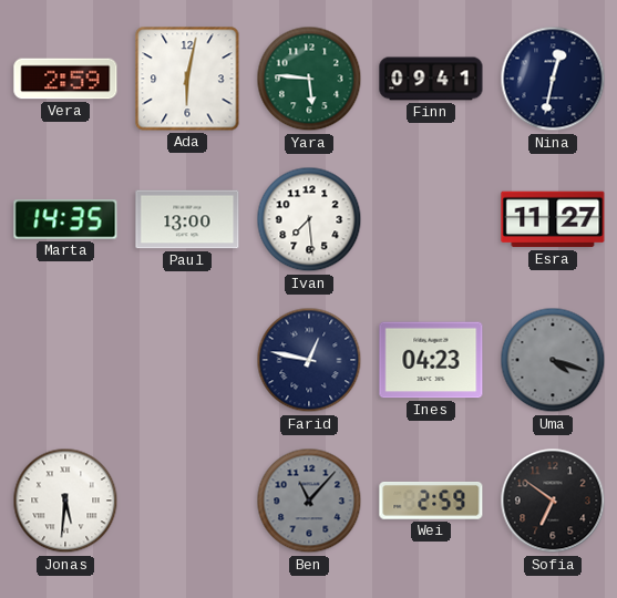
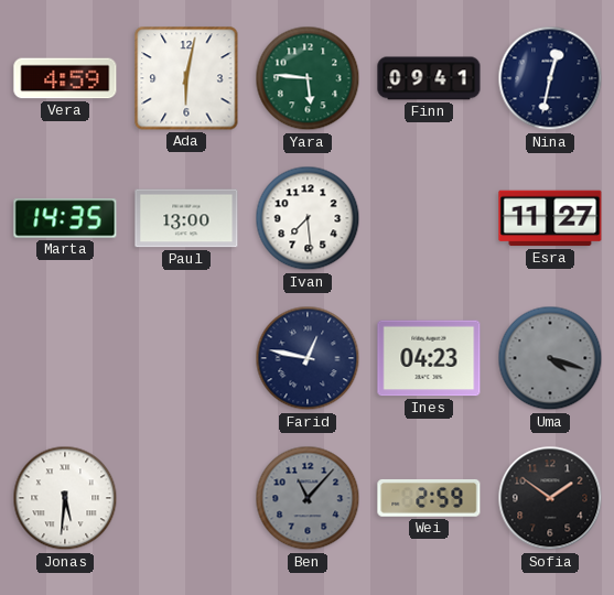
Vera: 2:59 -> 4:59 (65, 78)
Sofia: 6:51 -> 1:51 (550, 498)
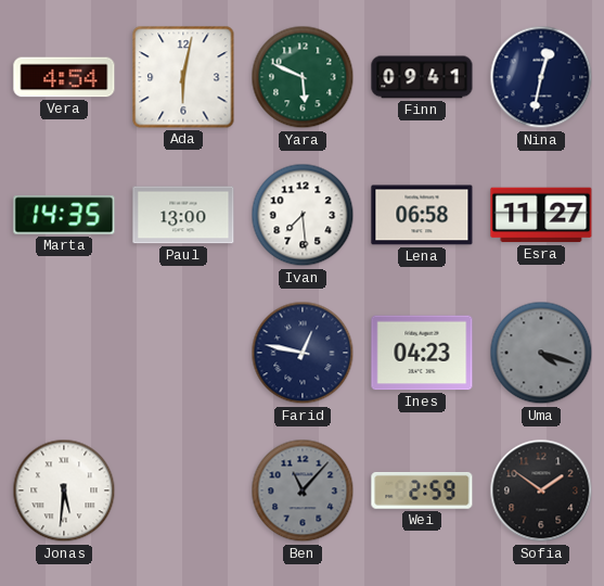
Vera: 4:59 -> 4:54 (64, 77)
Yara: 5:46 -> 5:49 (303, 77)
Lena: none -> 06:58 (422, 215)
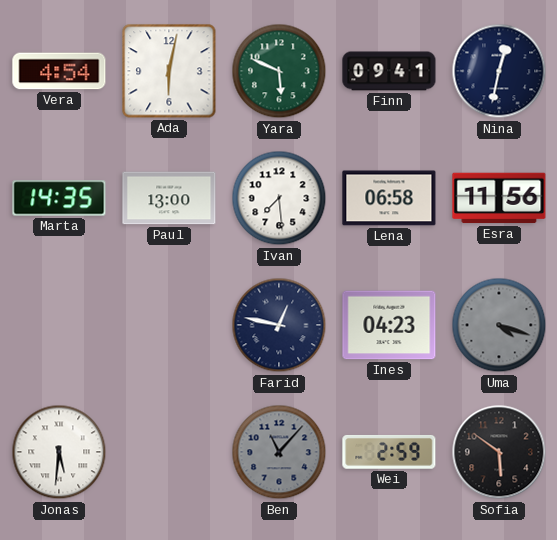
Esra: 11:27 -> 11:56 (499, 198)
Sofia: 1:51 -> 5:51 (499, 452)
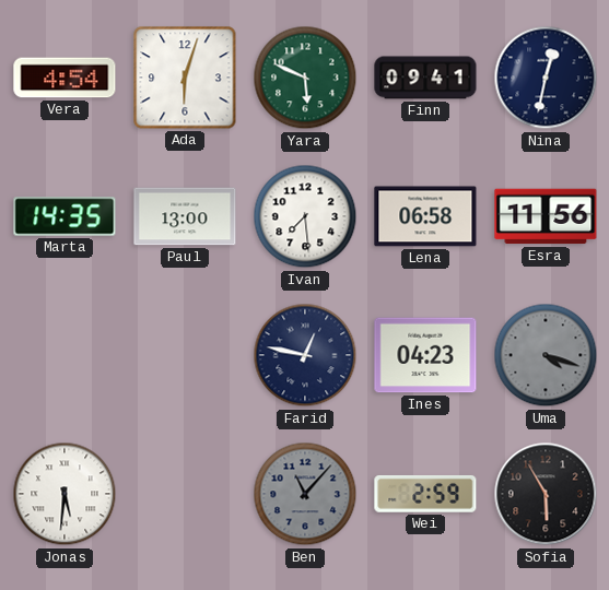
Ada: 6:02 -> 6:03 (185, 78)
Sofia: 5:51 -> 5:55 (546, 494)
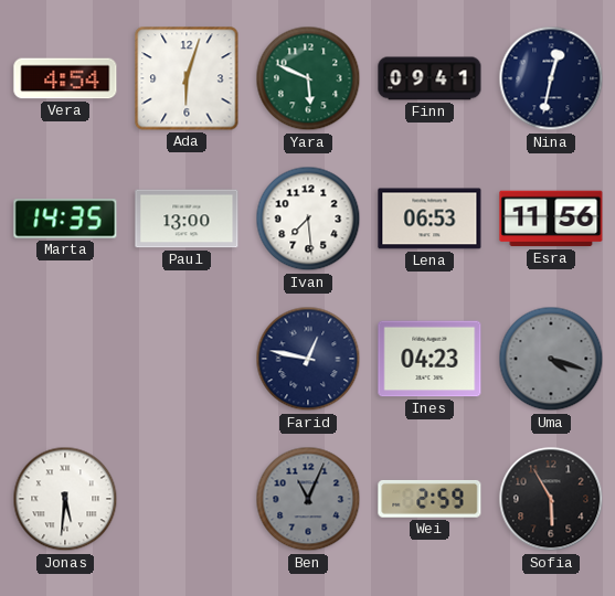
Lena: 06:58 -> 06:53 (430, 219)
Ben: 11:07 -> 11:04 (308, 499)
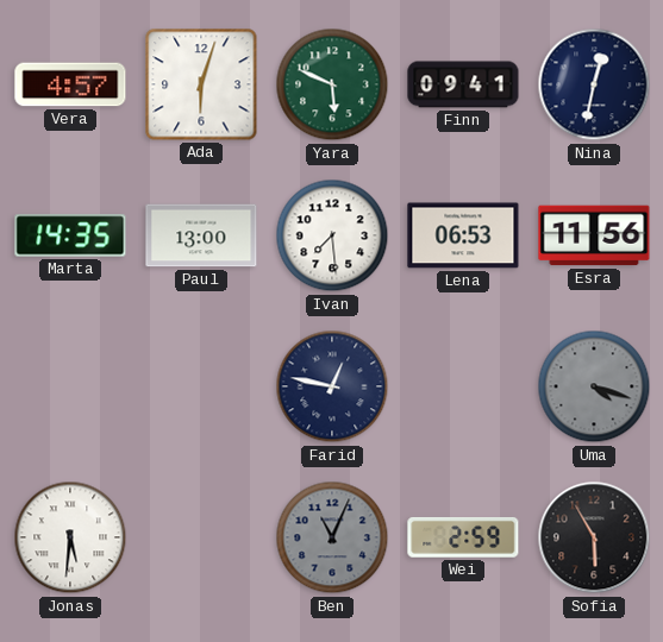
Vera: 4:54 -> 4:57 (70, 84)
Ines: 04:23 -> none (430, 359)
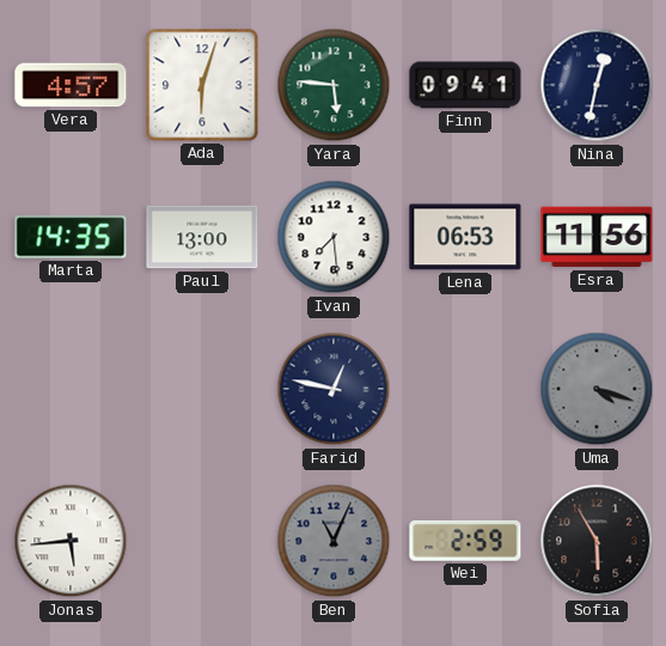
Yara: 5:49 -> 5:46 (334, 85)
Jonas: 5:31 -> 5:44 (71, 541)
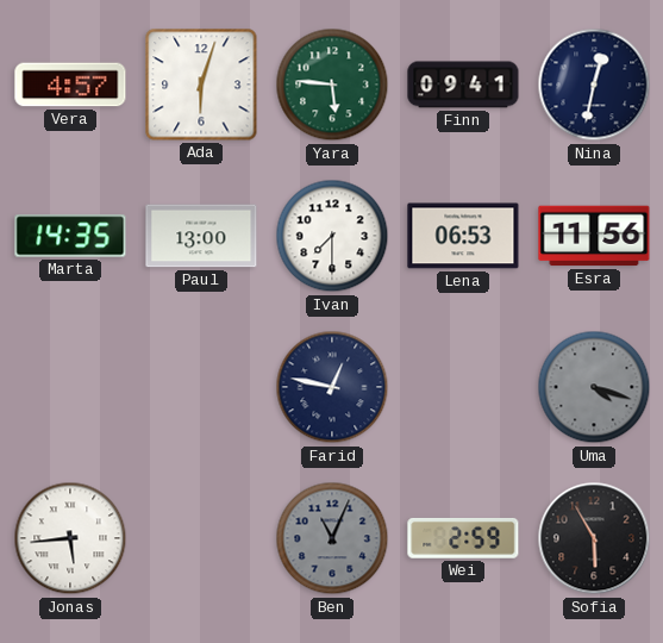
Ivan: 7:29 -> 7:30 (332, 236)
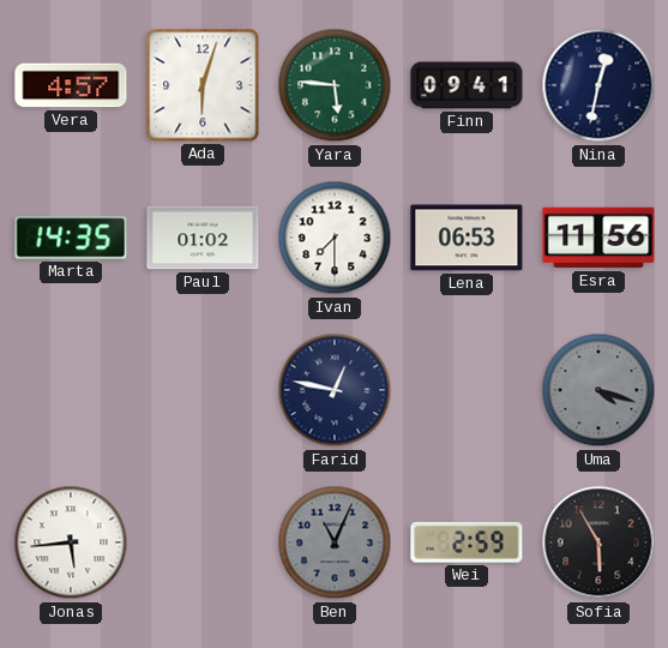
Paul: 13:00 -> 01:02 (203, 238)
